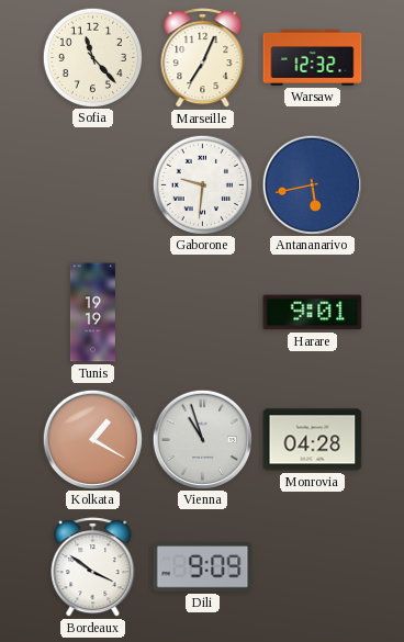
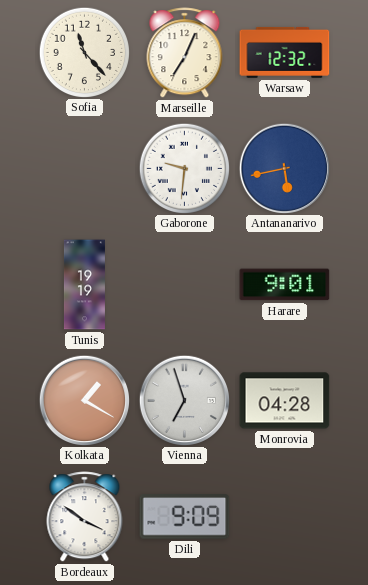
Vienna: 10:57 -> 6:57 (184, 400)
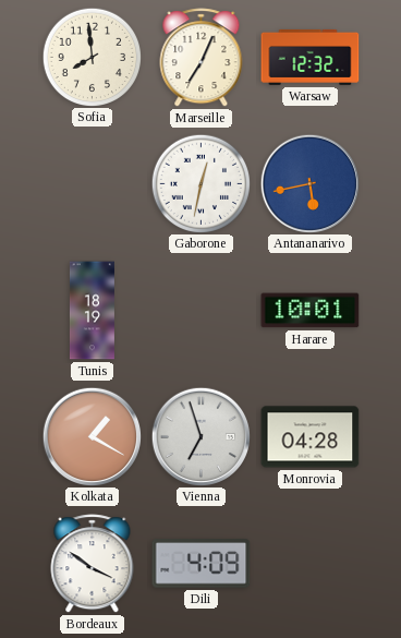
Sofia: 11:23 -> 7:59 (92, 57)
Gaborone: 9:31 -> 12:32 (200, 183)
Tunis: 19:19 -> 18:19 (92, 311)
Harare: 9:01 -> 10:01 (311, 311)
Dili: 9:09 -> 4:09 (202, 564)
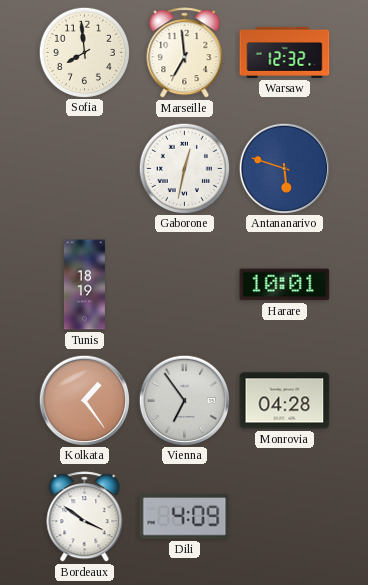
Marseille: 7:04 -> 6:59 (185, 53)
Antananarivo: 5:43 -> 5:48 (284, 168)
Kolkata: 1:20 -> 1:24 (84, 400)
Vienna: 6:57 -> 6:54 (184, 400)
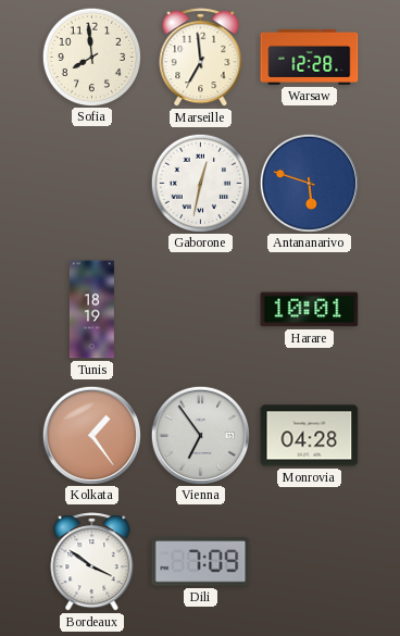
Warsaw: 12:32 -> 12:28 (310, 57)
Dili: 4:09 -> 7:09 (201, 562)
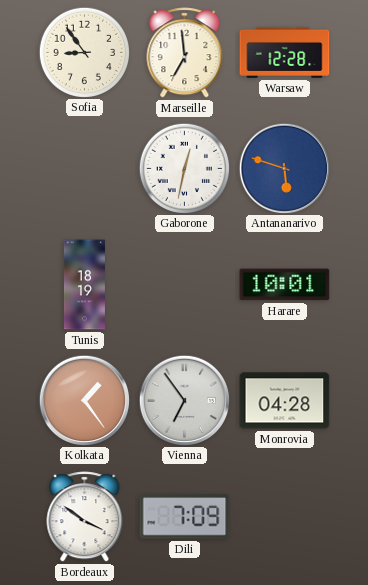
Sofia: 7:59 -> 8:54 (84, 52)
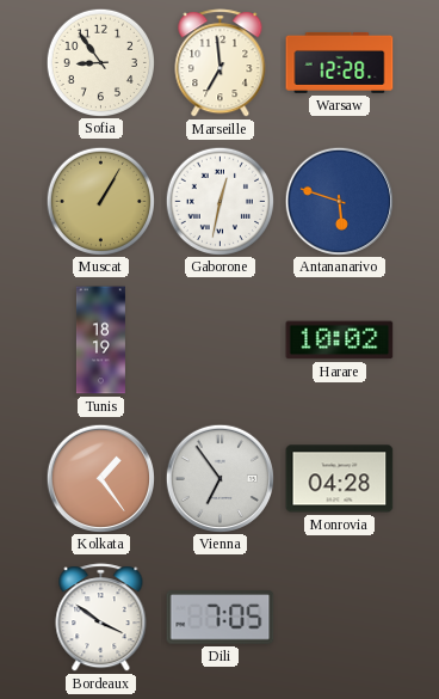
Muscat: none -> 1:05 (100, 201)
Harare: 10:01 -> 10:02 (340, 341)
Dili: 7:09 -> 7:05 (221, 618)
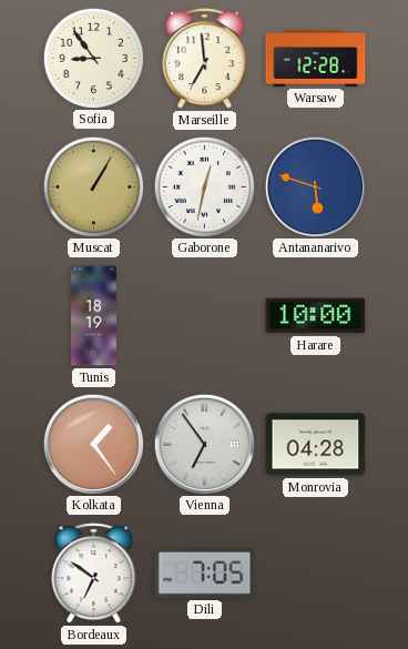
Harare: 10:02 -> 10:00 (316, 316)
Bordeaux: 3:51 -> 6:51 (94, 574)
